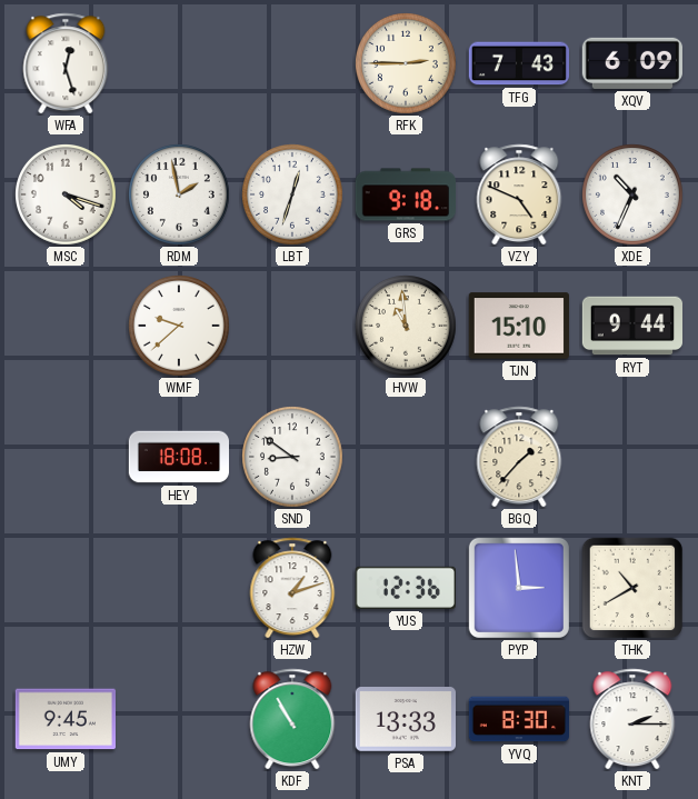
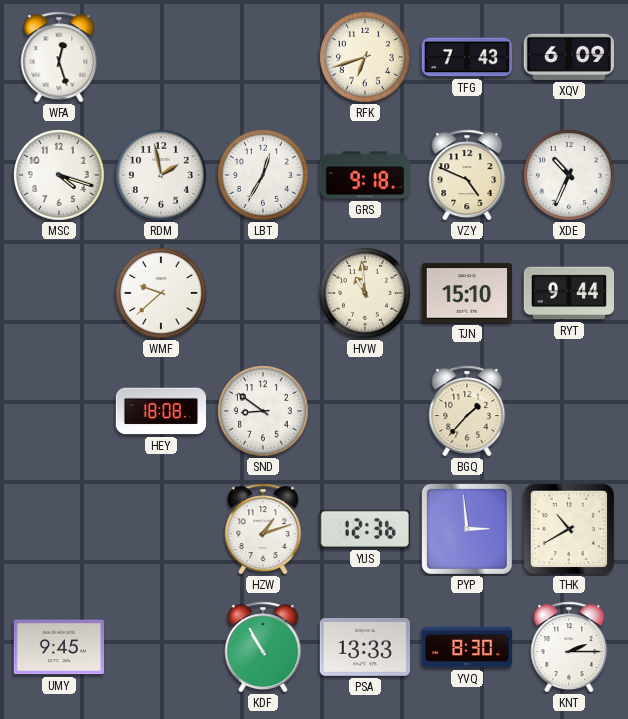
RFK: 2:45 -> 6:42 (366, 58)
LBT: 12:33 -> 12:35 (264, 176)
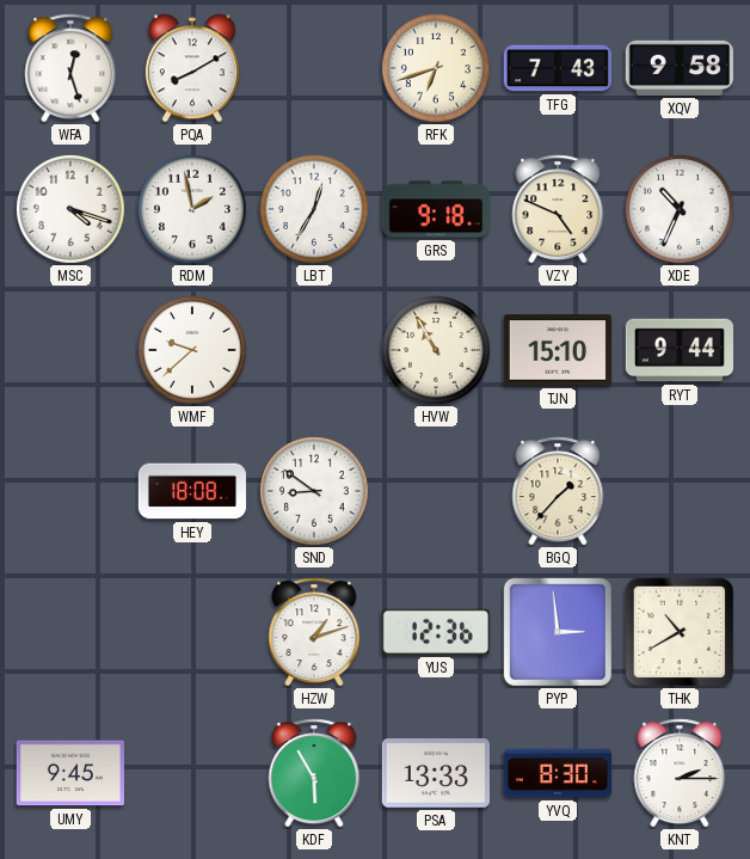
PQA: none -> 8:10 (192, 68)
XQV: 6:09 -> 9:58 (678, 68)
HVW: 10:59 -> 10:55 (437, 351)
KDF: 10:55 -> 5:55 (314, 773)
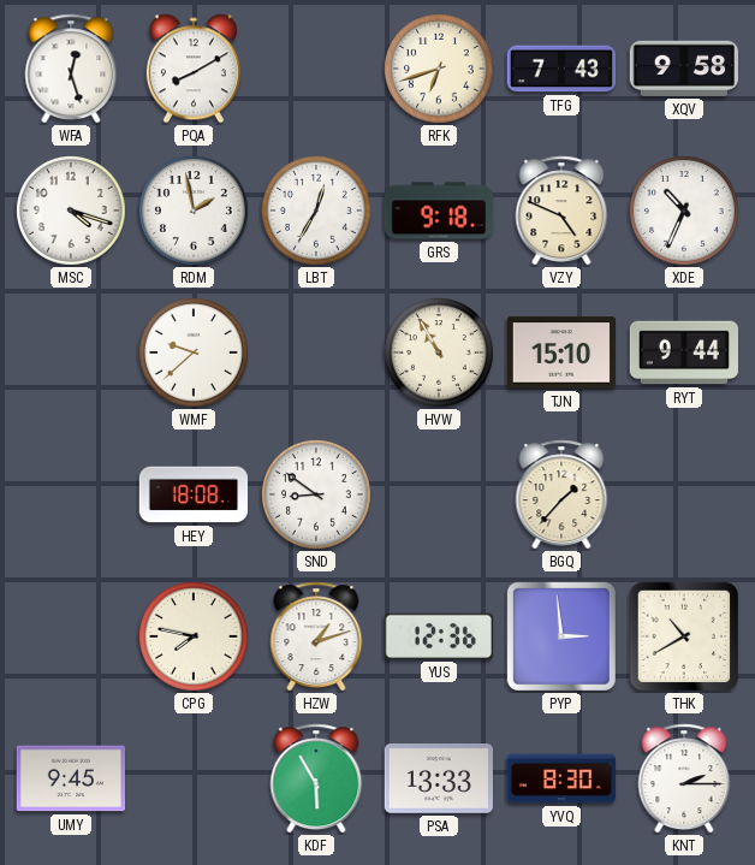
CPG: none -> 7:47 (195, 638)
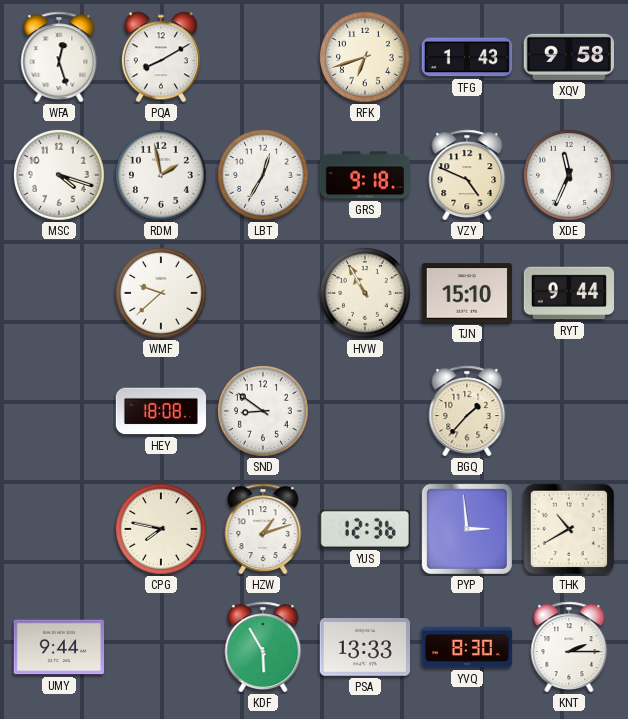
TFG: 7:43 -> 1:43 (466, 57)
XDE: 10:34 -> 11:34 (570, 176)
UMY: 9:45 -> 9:44 (58, 647)
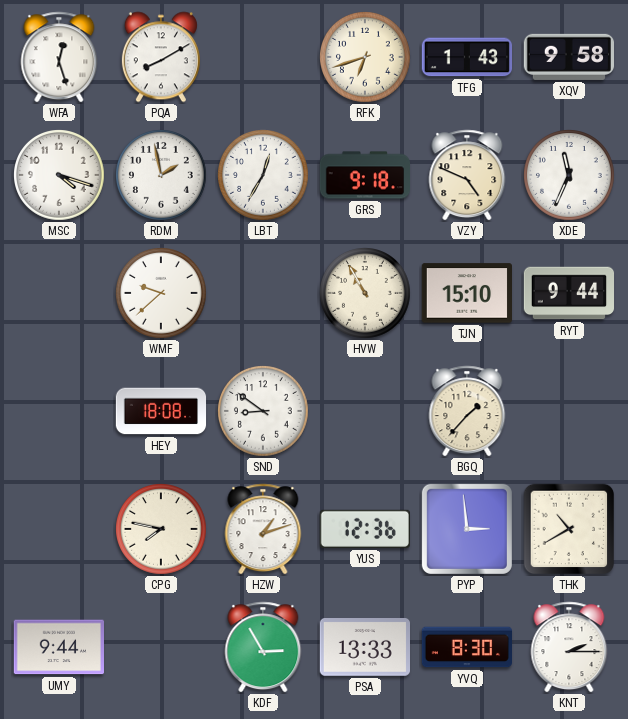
KDF: 5:55 -> 2:55 (263, 647)
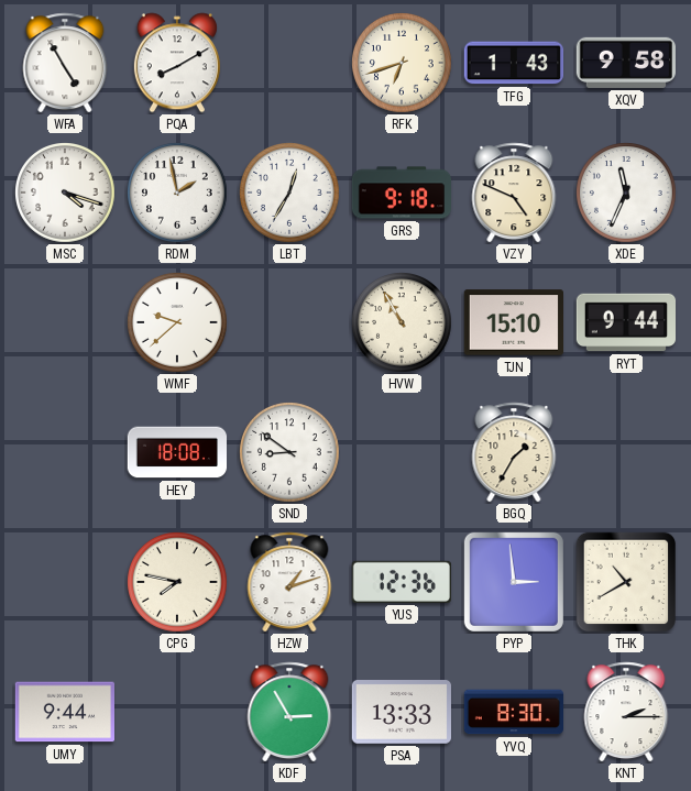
WFA: 12:27 -> 4:55 (65, 63)
BGQ: 1:37 -> 1:35 (514, 452)
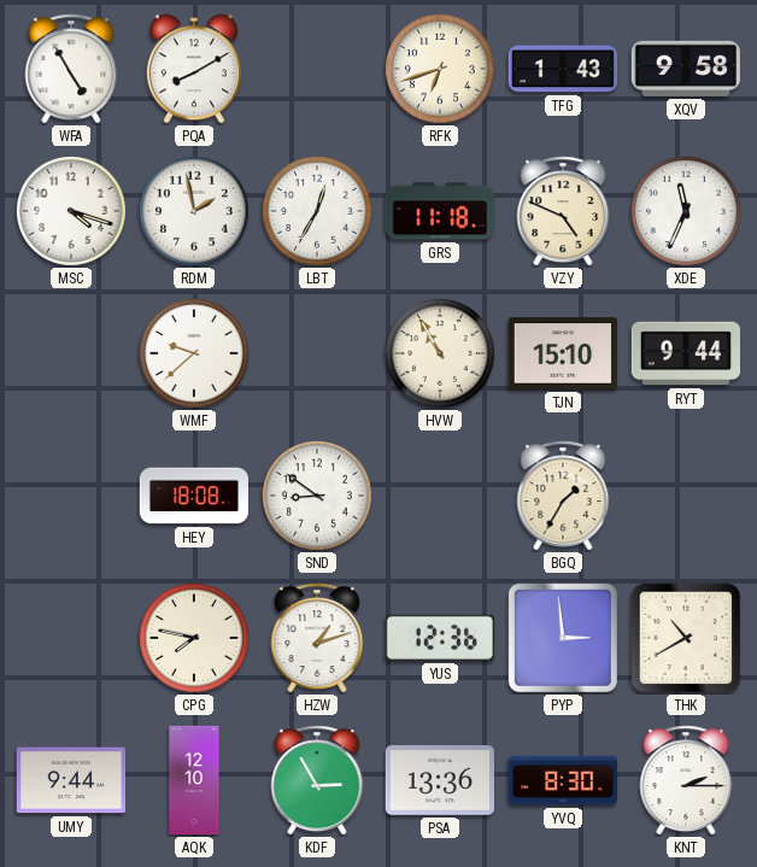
GRS: 9:18 -> 11:18 (440, 211)
AQK: none -> 12:10 (194, 780)
PSA: 13:33 -> 13:36 (439, 780)
